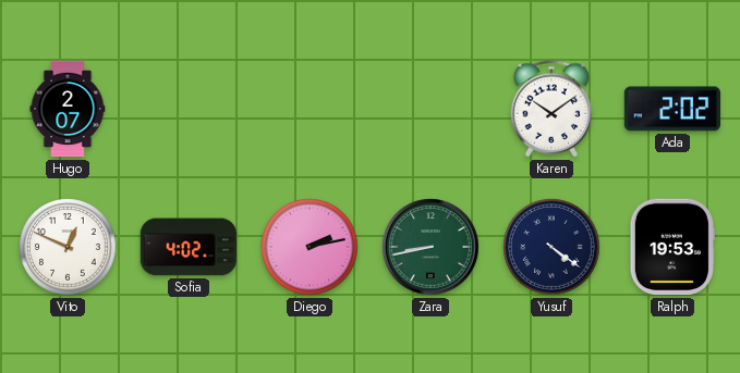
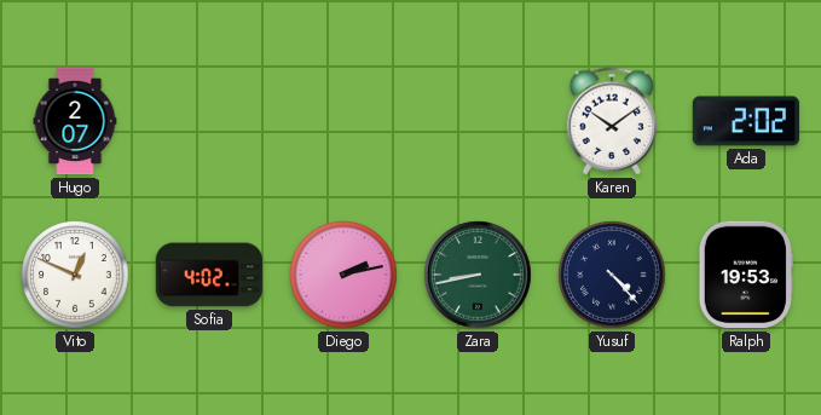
Yusuf: 4:21 -> 4:23 (612, 275)
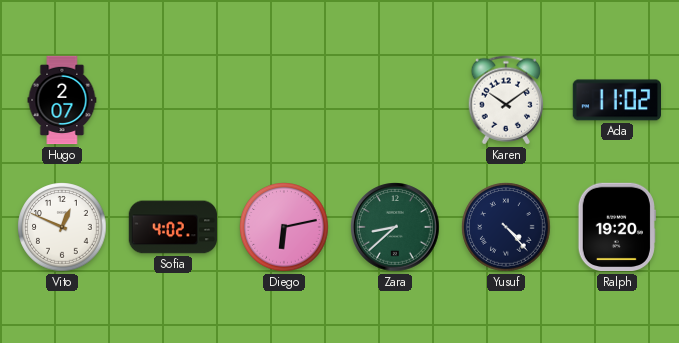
Ada: 2:02 -> 11:02 (617, 100)
Diego: 2:13 -> 6:13 (284, 227)
Zara: 8:43 -> 8:38 (395, 227)
Ralph: 19:53 -> 19:20 (617, 227)
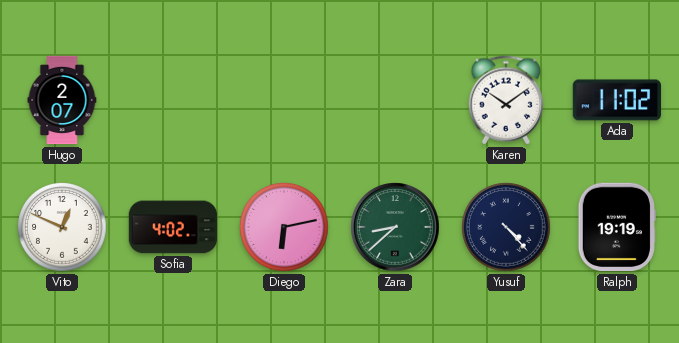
Ralph: 19:20 -> 19:19 (617, 227)
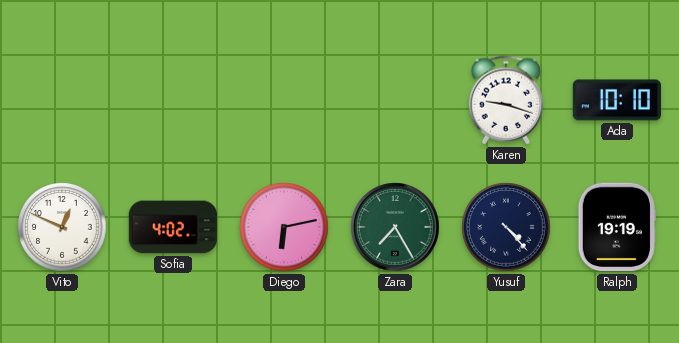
Hugo: 2:07 -> none (62, 100)
Karen: 10:09 -> 9:18 (506, 100)
Ada: 11:02 -> 10:10 (617, 100)
Zara: 8:38 -> 7:25 (395, 227)
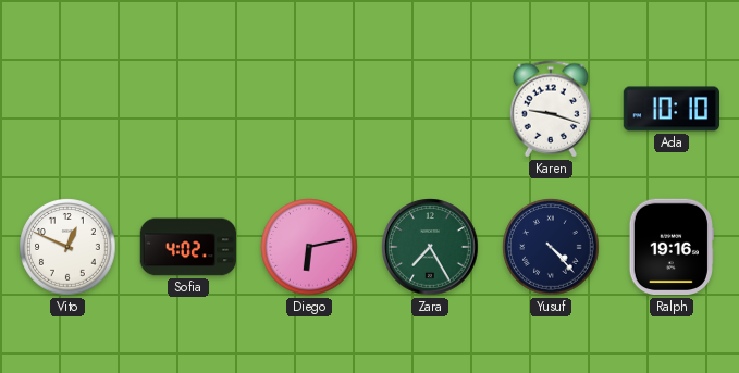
Ralph: 19:19 -> 19:16 (672, 247)
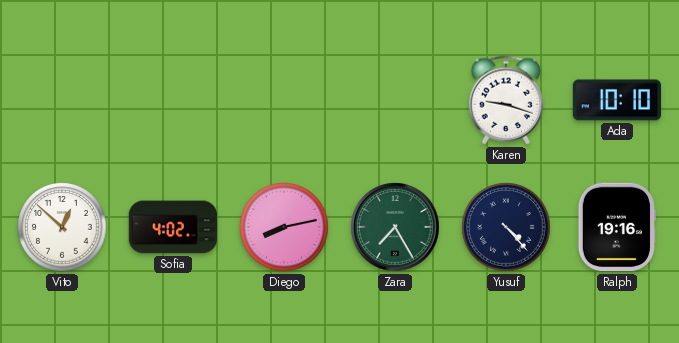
Vito: 12:49 -> 12:52 (62, 227)
Diego: 6:13 -> 8:13 (284, 227)
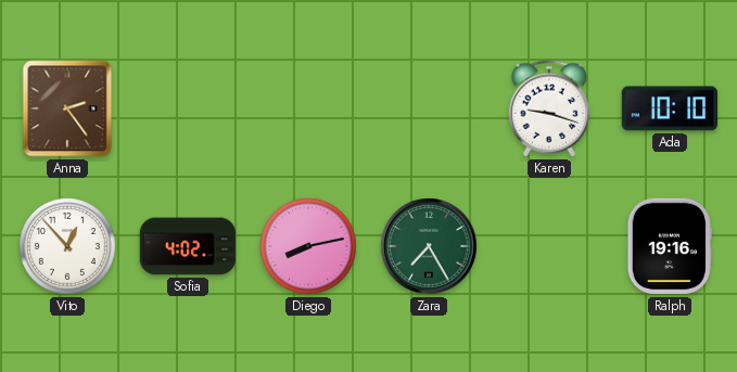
Anna: none -> 2:24 (67, 108)
Vito: 12:52 -> 12:53 (67, 246)
Yusuf: 4:23 -> none (506, 227)
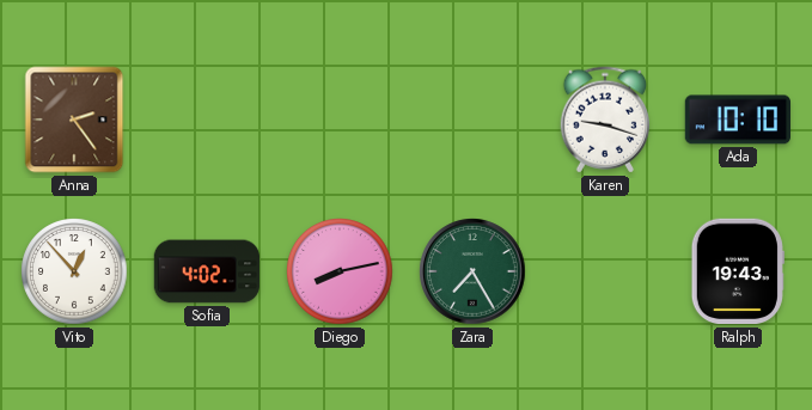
Ralph: 19:16 -> 19:43 (738, 271)
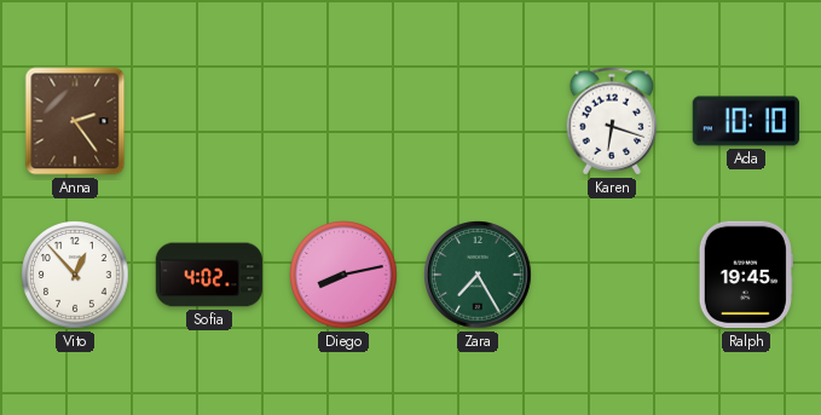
Karen: 9:18 -> 6:18 (612, 121)
Ralph: 19:43 -> 19:45 (746, 275)
